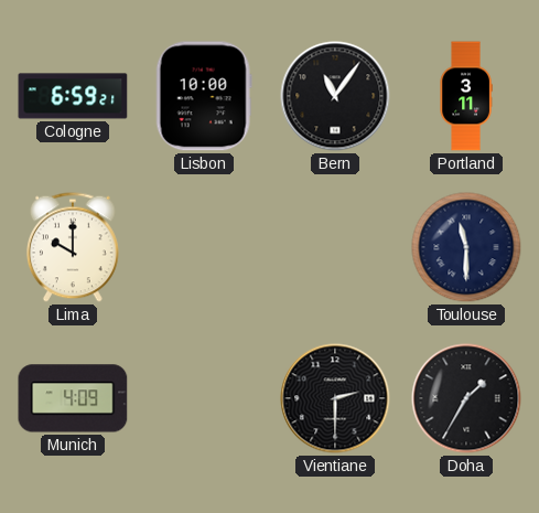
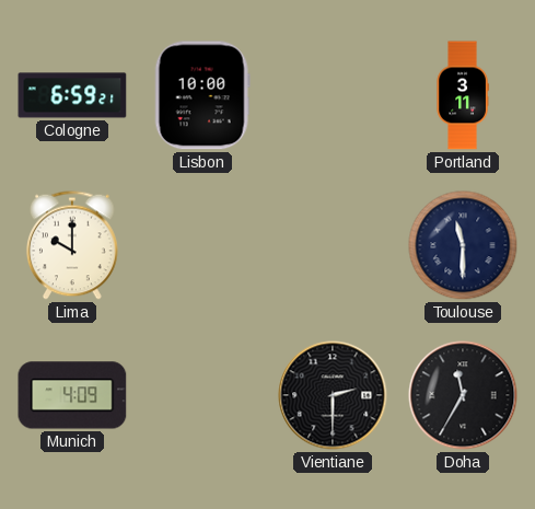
Bern: 11:06 -> none (335, 96)
Doha: 1:35 -> 11:35 (463, 395)
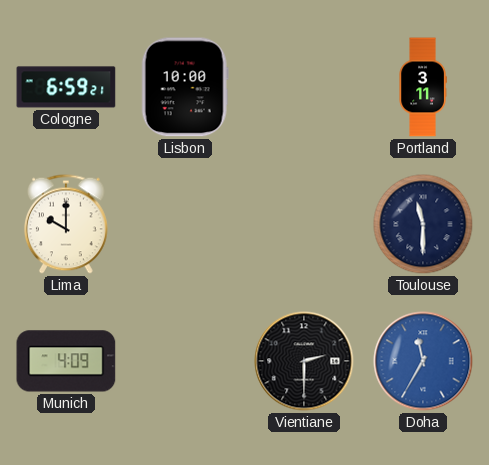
Doha dial: black -> blue (423, 361)
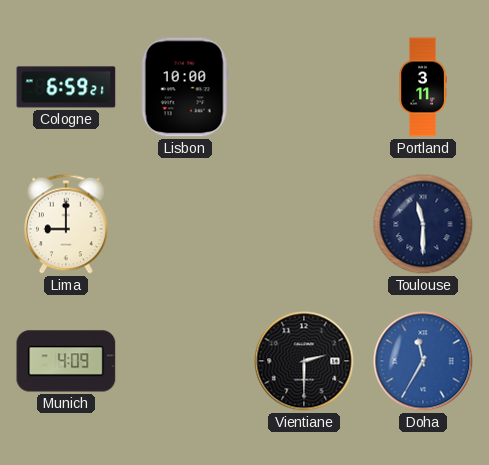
Lima: 10:00 -> 9:00 (66, 224)
